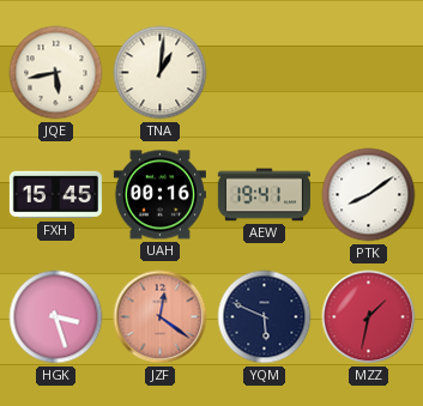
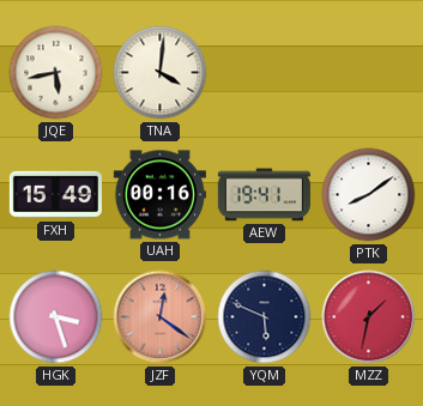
TNA: 1:01 -> 4:01 (161, 73)
FXH: 15:45 -> 15:49 (55, 195)
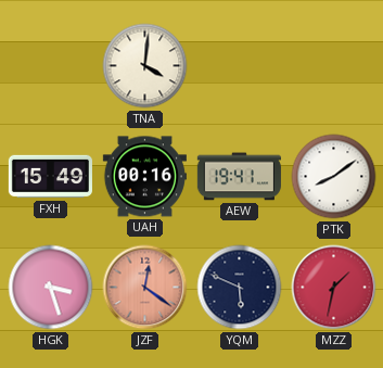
JQE: 5:43 -> none (56, 73)
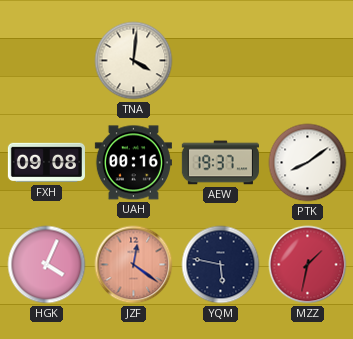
FXH: 15:49 -> 09:08 (46, 163)
AEW: 19:41 -> 19:37 (220, 163)
HGK: 3:27 -> 4:04 (47, 265)
YQM: 5:49 -> 5:47 (221, 265)
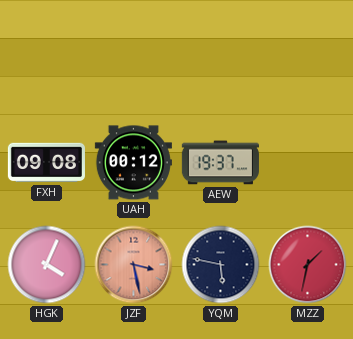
TNA: 4:01 -> none (134, 61)
UAH: 00:16 -> 00:12 (133, 163)
PTK: 8:09 -> none (308, 163)
JZF: 12:21 -> 3:28 (134, 265)
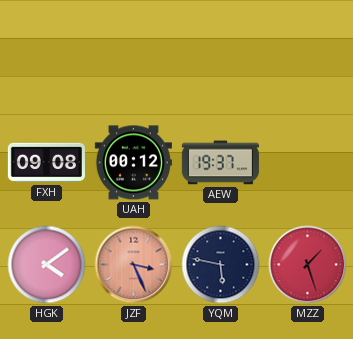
HGK: 4:04 -> 4:09 (47, 265)
JZF: 3:28 -> 3:26 (134, 265)
MZZ: 1:32 -> 1:27 (308, 265)
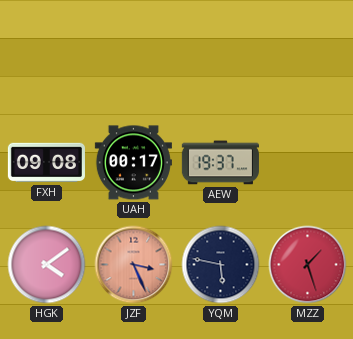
UAH: 00:12 -> 00:17 (133, 163)
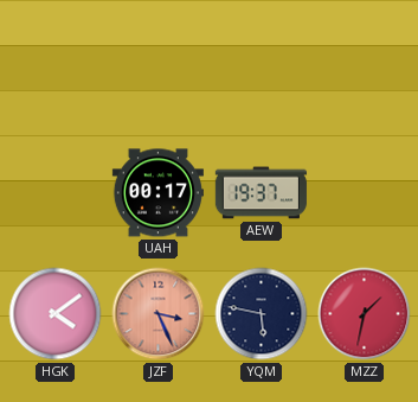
FXH: 09:08 -> none (46, 163)
MZZ: 1:27 -> 1:32 (365, 314)
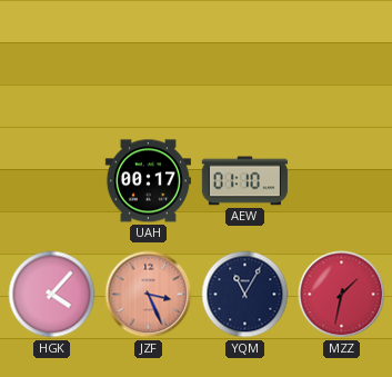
AEW: 19:37 -> 01:10 (244, 181)
HGK: 4:09 -> 4:07 (52, 295)
YQM: 5:47 -> 11:05 (245, 295)
